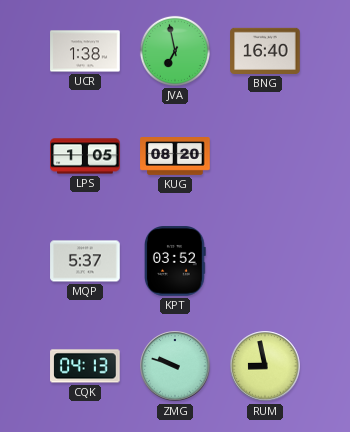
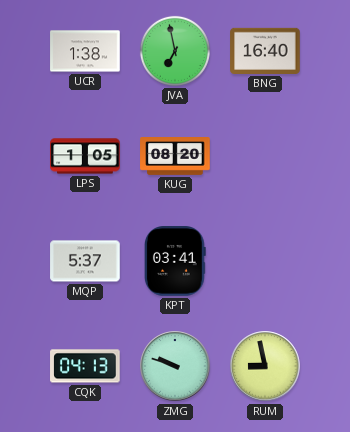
KPT: 03:52 -> 03:41 (175, 261)
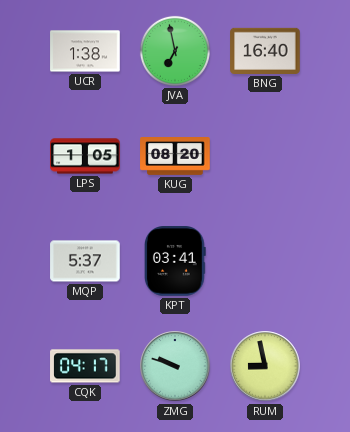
CQK: 04:13 -> 04:17 (85, 366)
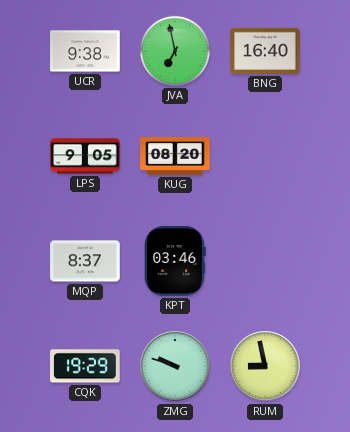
UCR: 1:38 -> 9:38 (85, 51)
LPS: 1:05 -> 9:05 (85, 156)
MQP: 5:37 -> 8:37 (85, 261)
KPT: 03:41 -> 03:46 (175, 261)
CQK: 04:17 -> 19:29 (85, 366)
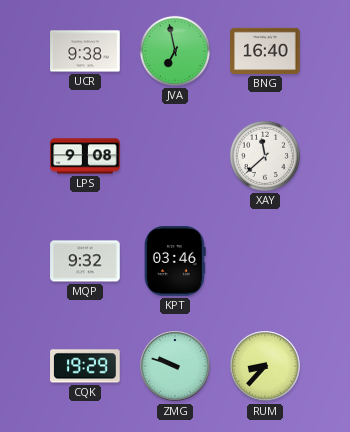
LPS: 9:05 -> 9:08 (85, 156)
KUG: 08:20 -> none (175, 157)
XAY: none -> 11:38 (265, 156)
MQP: 8:37 -> 9:32 (85, 261)
RUM: 8:58 -> 8:37 (265, 366)
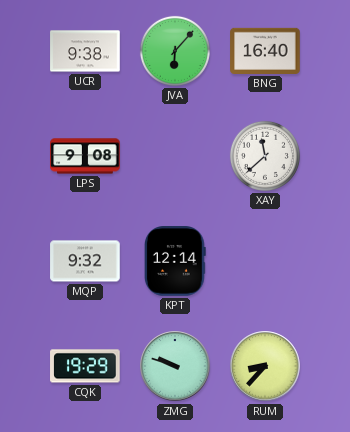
JVA: 6:58 -> 6:07 (175, 51)
KPT: 03:46 -> 12:14 (175, 261)
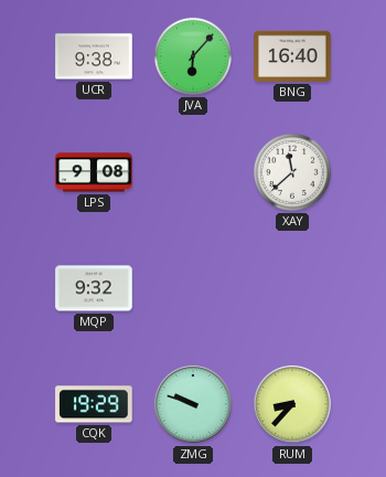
KPT: 12:14 -> none (175, 261)
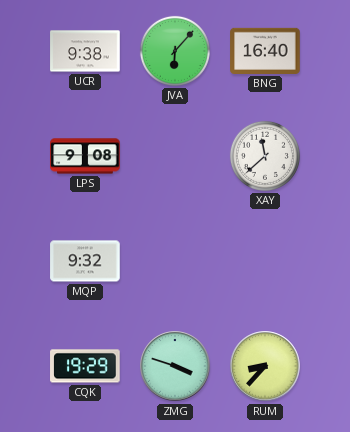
ZMG: 9:48 -> 3:48 (175, 366)
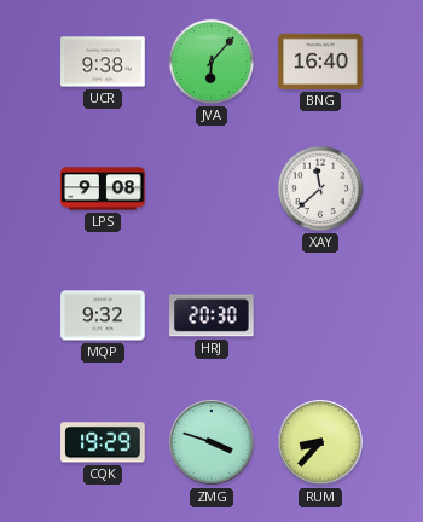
HRJ: none -> 20:30 (211, 315)
